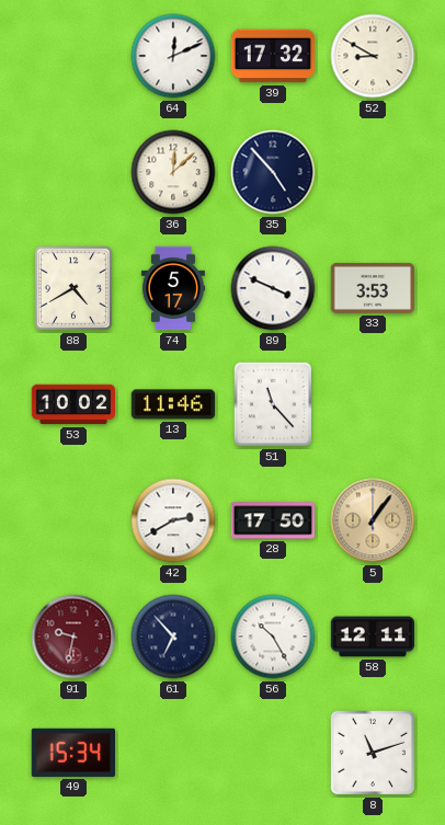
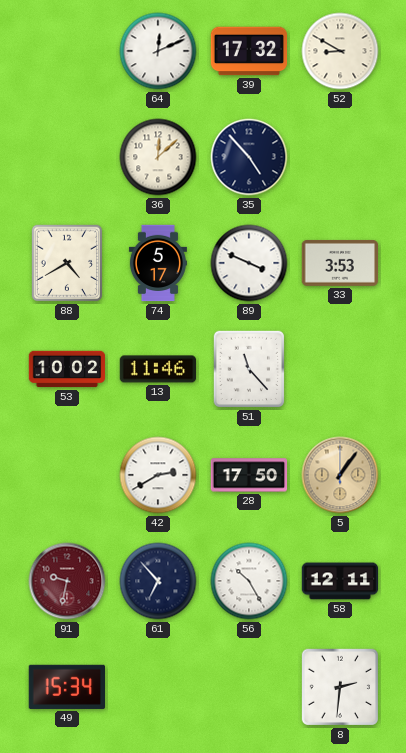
8: 11:12 -> 2:31 (340, 687)
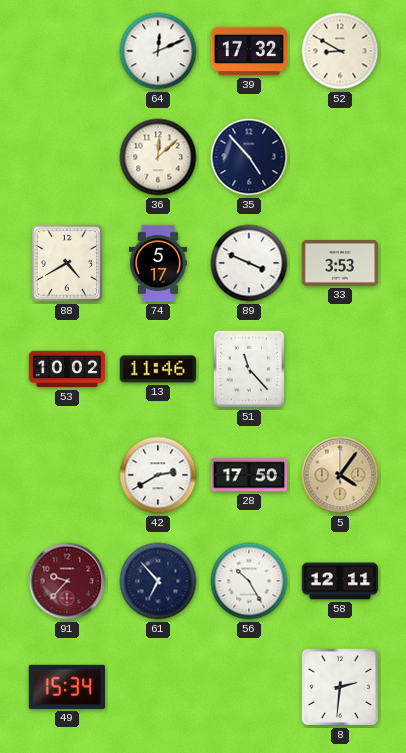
5: 1:06 -> 4:06 (340, 475)
91: 9:32 -> 9:37 (67, 581)
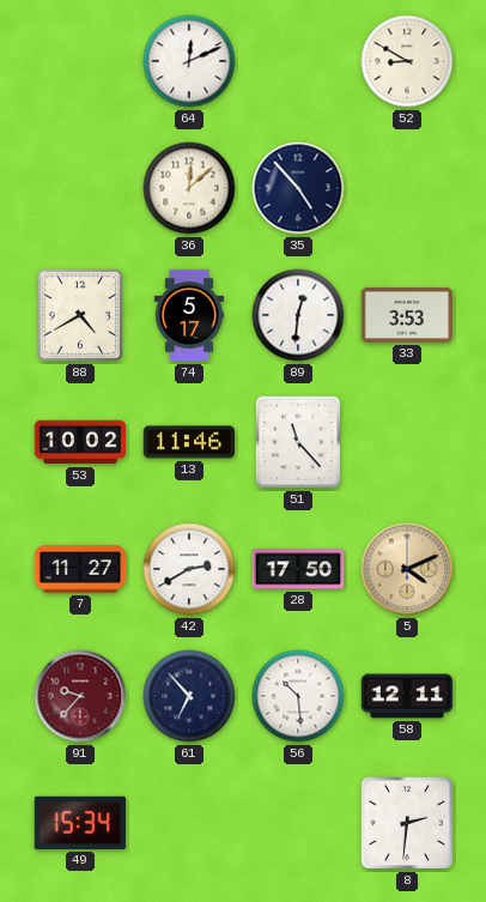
39: 17:32 -> none (249, 51)
89: 3:49 -> 12:31 (298, 315)
7: none -> 11:27 (80, 569)
5: 4:06 -> 4:11 (407, 569)
56: 10:25 -> 10:29 (298, 696)
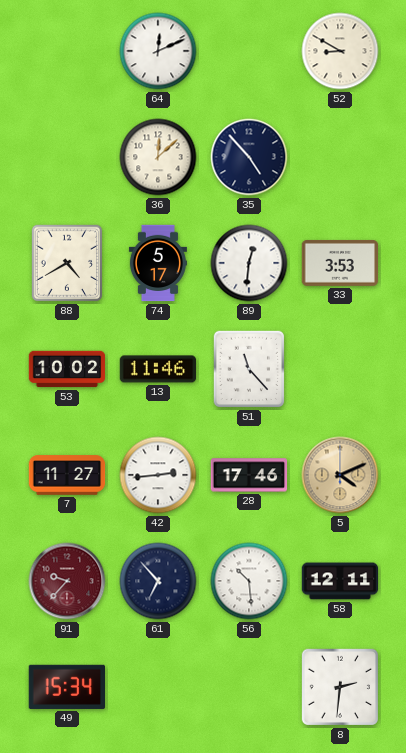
42: 2:40 -> 2:44 (158, 475)
28: 17:50 -> 17:46 (249, 475)
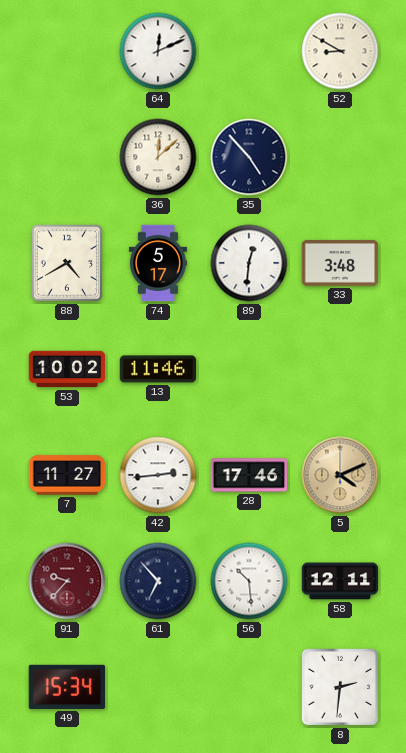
33: 3:53 -> 3:48 (340, 263)
51: 11:23 -> none (249, 369)
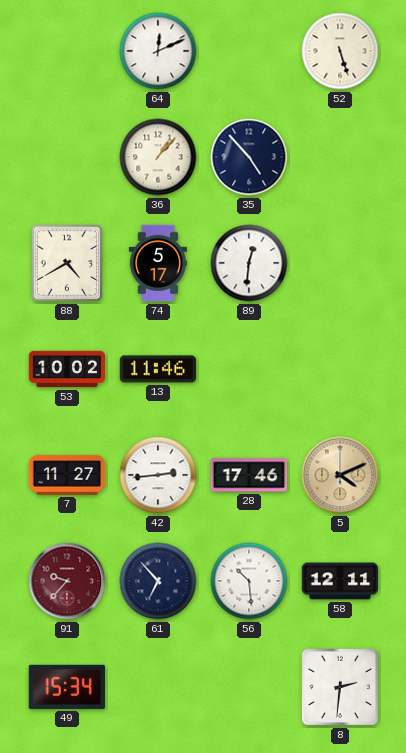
52: 8:50 -> 5:27 (340, 51)
36: 12:08 -> 1:07 (158, 157)
33: 3:48 -> none (340, 263)
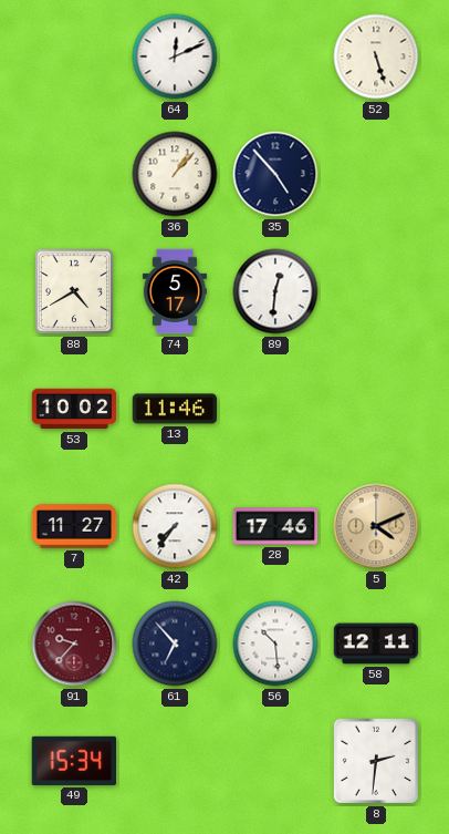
42: 2:44 -> 7:36 (175, 526)
